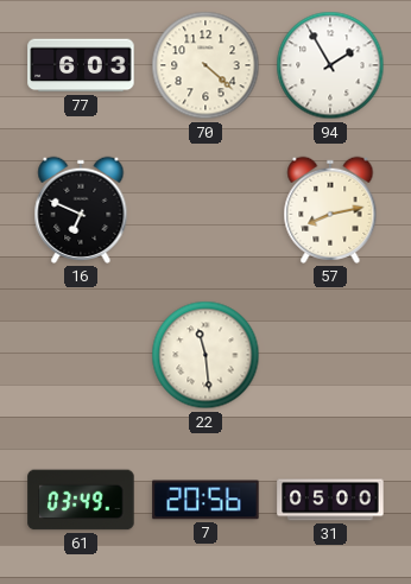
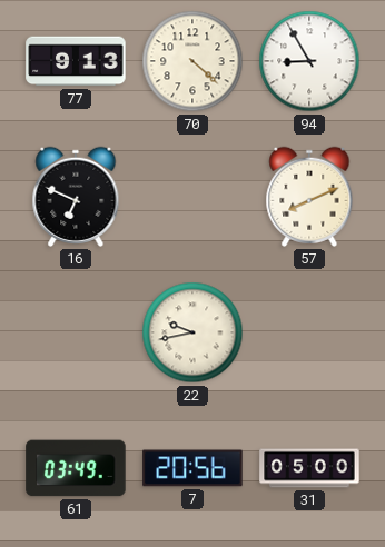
77: 6:03 -> 9:13 (76, 61)
94: 1:55 -> 8:55 (309, 61)
57: 8:13 -> 8:11 (309, 197)
22: 11:29 -> 9:43 (192, 332)
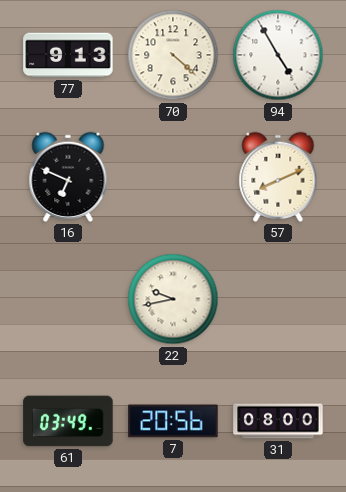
94: 8:55 -> 4:55 (278, 55)
31: 05:00 -> 08:00 (278, 421)
